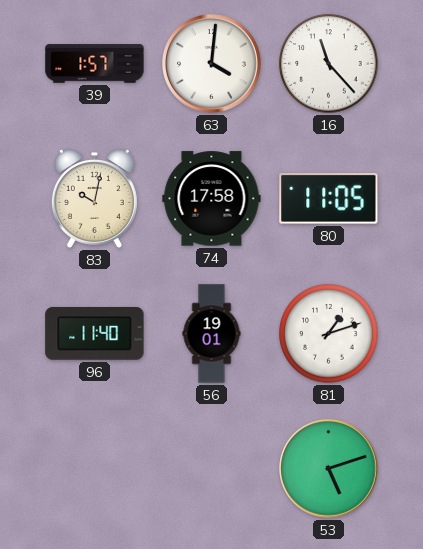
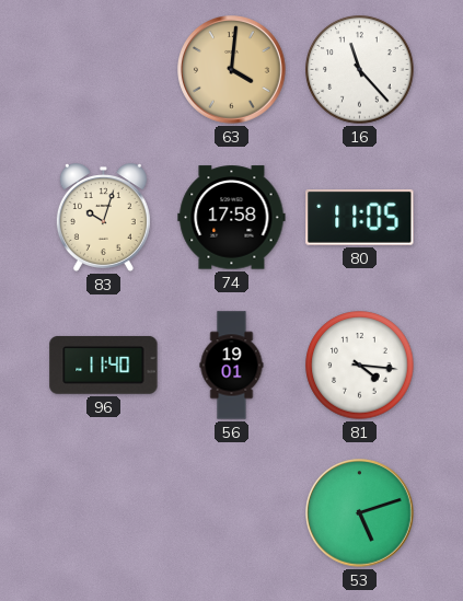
39: 1:57 -> none (95, 64)
63 dial: white -> champagne (232, 70)
83: 10:02 -> 10:03 (103, 218)
81: 1:12 -> 4:16 (360, 366)
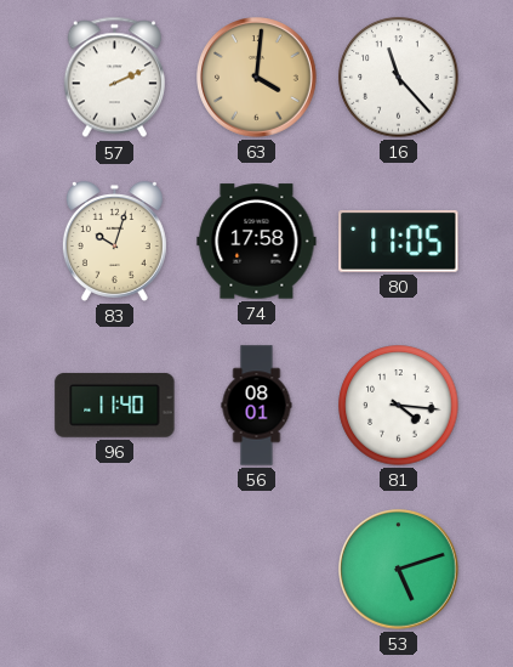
57: none -> 2:11 (114, 78)
56: 19:01 -> 08:01 (257, 406)
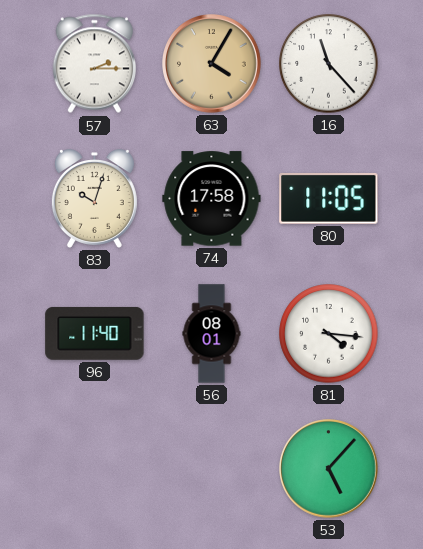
57: 2:11 -> 2:15 (94, 64)
63: 4:01 -> 4:05 (212, 64)
53: 5:12 -> 5:07 (329, 469)
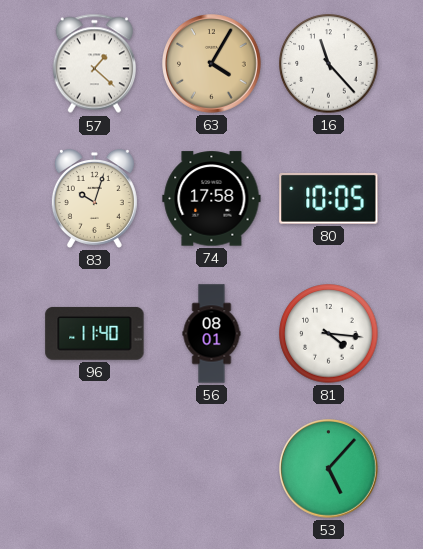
57: 2:15 -> 1:22 (94, 64)
80: 11:05 -> 10:05 (329, 199)
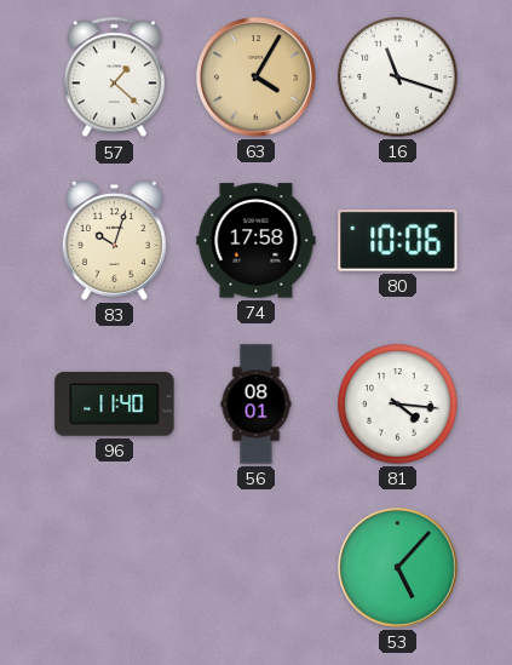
16: 11:23 -> 11:18 (398, 78)
80: 10:05 -> 10:06 (398, 241)
